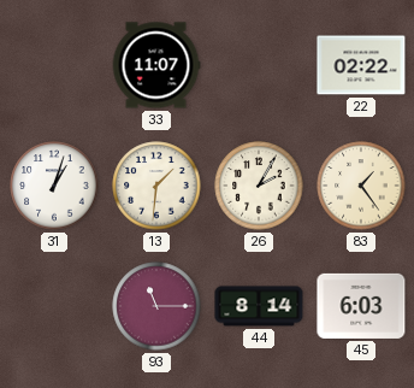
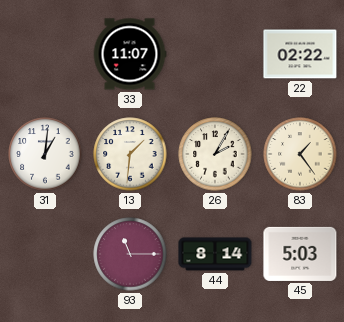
31: 1:03 -> 1:01 (45, 154)
45: 6:03 -> 5:03 (300, 254)
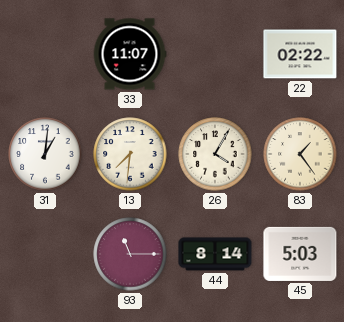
13: 1:31 -> 7:31 (130, 154)
26: 2:05 -> 4:05 (215, 154)
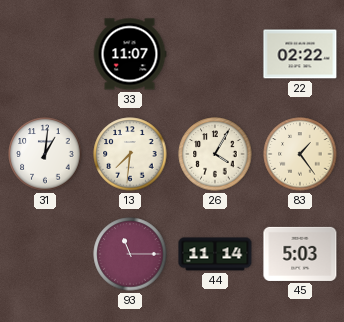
44: 8:14 -> 11:14 (215, 254)
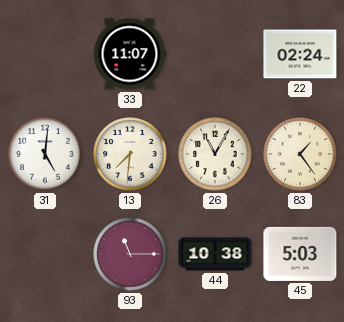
22: 02:22 -> 02:24 (300, 54)
31: 1:01 -> 5:01 (45, 154)
26: 4:05 -> 11:05 (215, 154)
44: 11:14 -> 10:38 (215, 254)
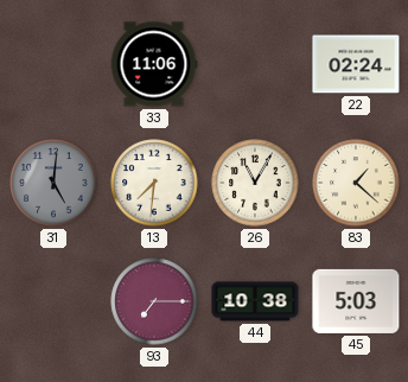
33: 11:07 -> 11:06 (154, 64)
31 dial: white -> grey (53, 183)
83: 1:24 -> 1:22 (356, 183)
93: 11:15 -> 7:15 (154, 301)
